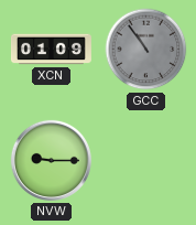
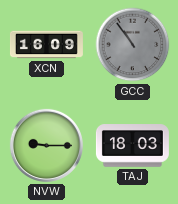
XCN: 01:09 -> 16:09 (46, 45)
TAJ: none -> 18:03 (132, 146)
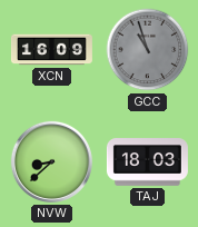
GCC: 10:54 -> 10:57 (148, 50)
NVW: 9:15 -> 8:38 (51, 161)
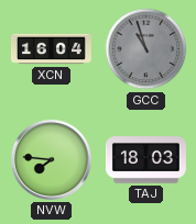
XCN: 16:09 -> 16:04 (51, 49)
NVW: 8:38 -> 7:46 (51, 159)
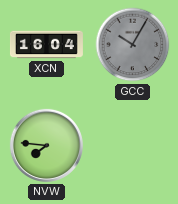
GCC: 10:57 -> 10:05 (133, 45)
TAJ: 18:03 -> none (145, 160)
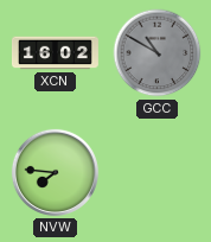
XCN: 16:04 -> 16:02 (55, 53)
GCC: 10:05 -> 10:50 (158, 53)
